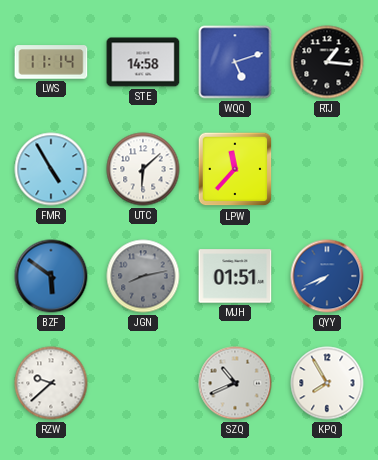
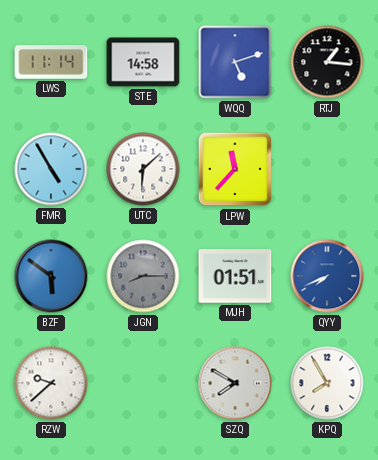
JGN: 8:13 -> 8:15 (143, 276)
SZQ: 10:41 -> 7:50 (235, 383)
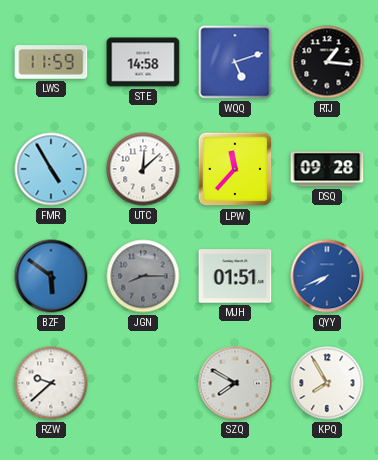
LWS: 11:14 -> 11:59 (51, 62)
UTC: 6:08 -> 12:08 (143, 169)
DSQ: none -> 09:28 (327, 169)
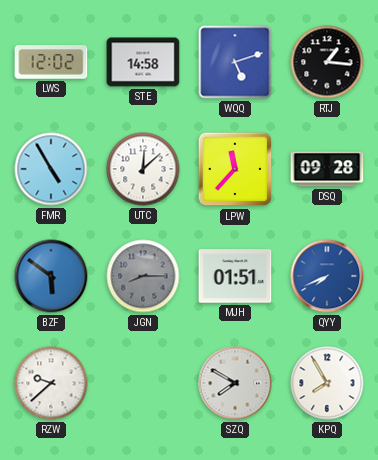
LWS: 11:59 -> 12:02 (51, 62)
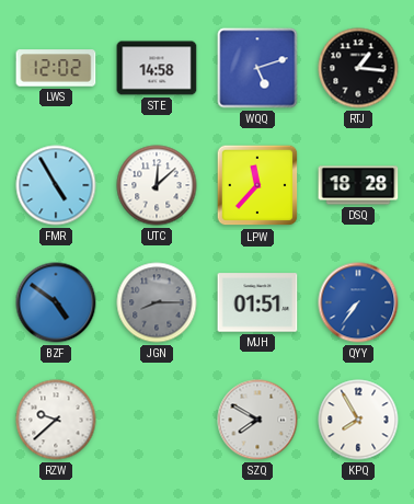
DSQ: 09:28 -> 18:28 (358, 185)
BZF: 5:51 -> 4:51 (56, 302)
QYY: 7:41 -> 7:36 (358, 302)
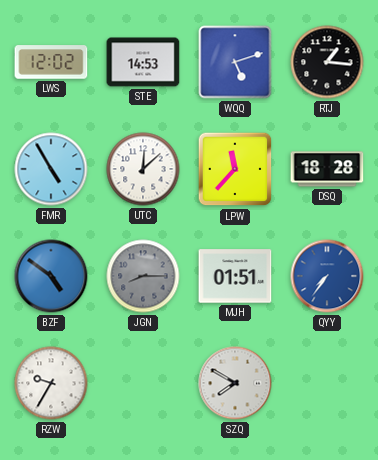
STE: 14:58 -> 14:53 (143, 62)
RZW: 9:38 -> 9:35 (51, 383)
KPQ: 7:55 -> none (358, 420)
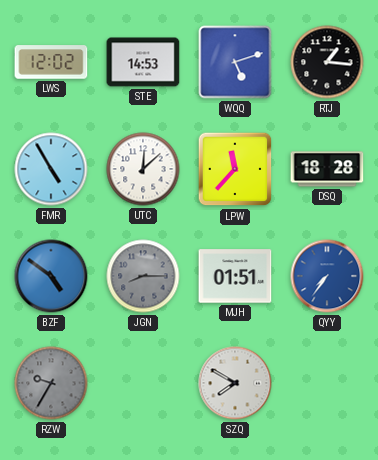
RZW dial: white -> grey (51, 383)
